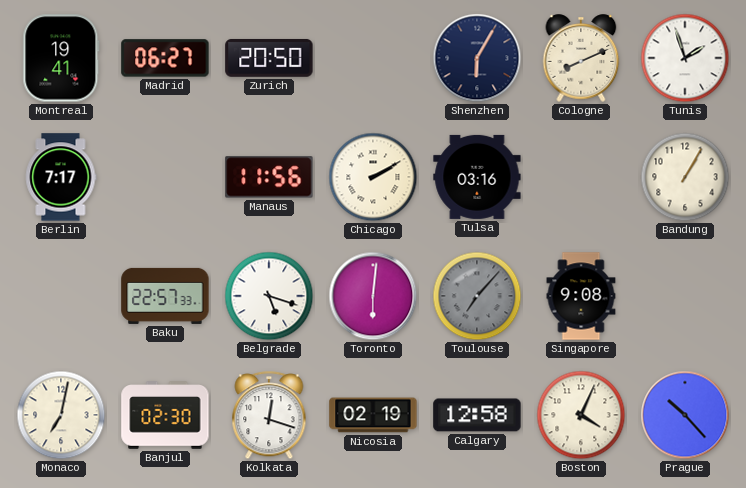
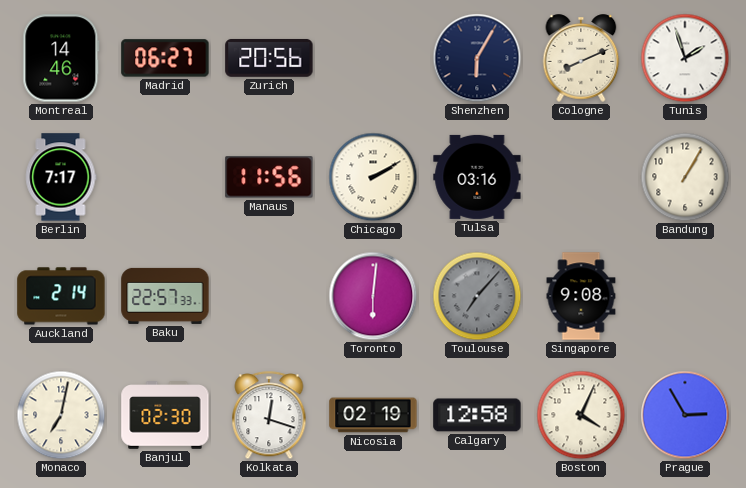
Montreal: 19:41 -> 14:46 (61, 58)
Zurich: 20:50 -> 20:56 (269, 58)
Auckland: none -> 2:14 (61, 296)
Belgrade: 5:18 -> none (269, 296)
Prague: 10:23 -> 2:55 (685, 415)
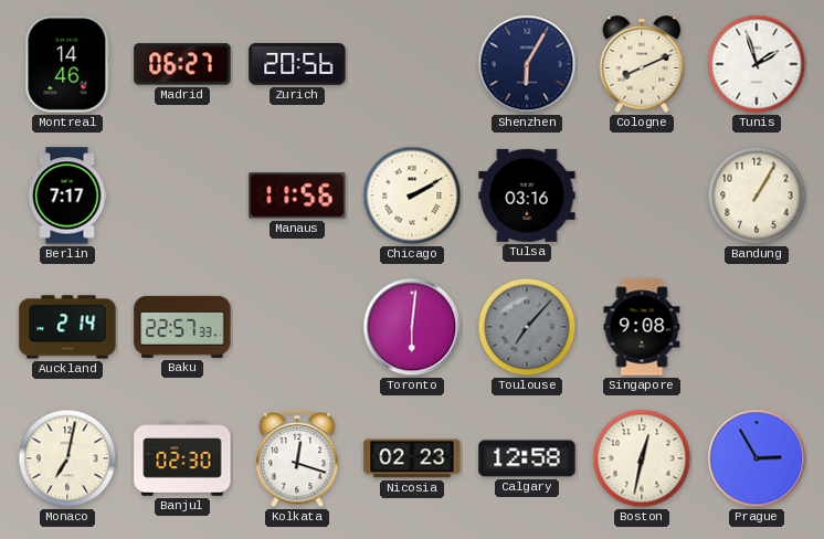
Nicosia: 02:19 -> 02:23 (412, 458)
Boston: 4:04 -> 12:32 (642, 458)
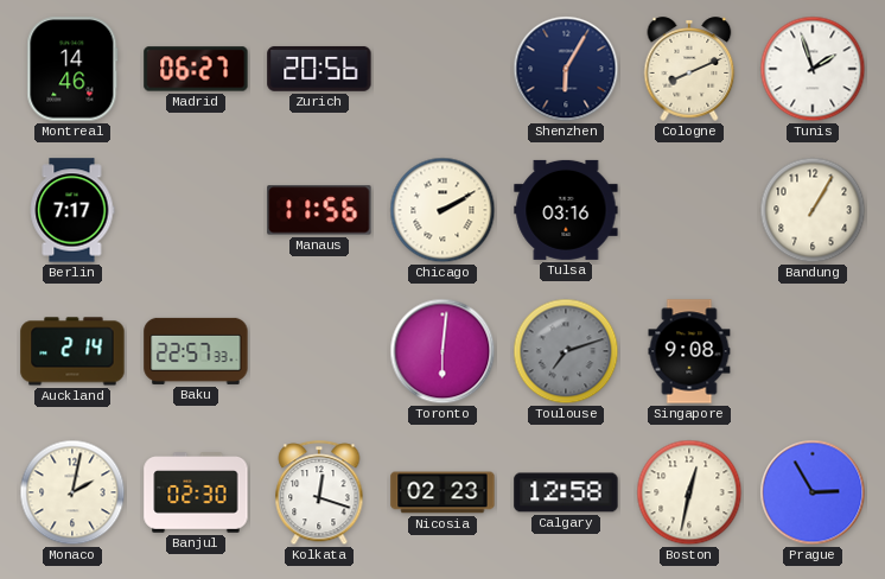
Toulouse: 7:07 -> 7:12 (566, 351)
Monaco: 7:02 -> 2:02 (72, 492)
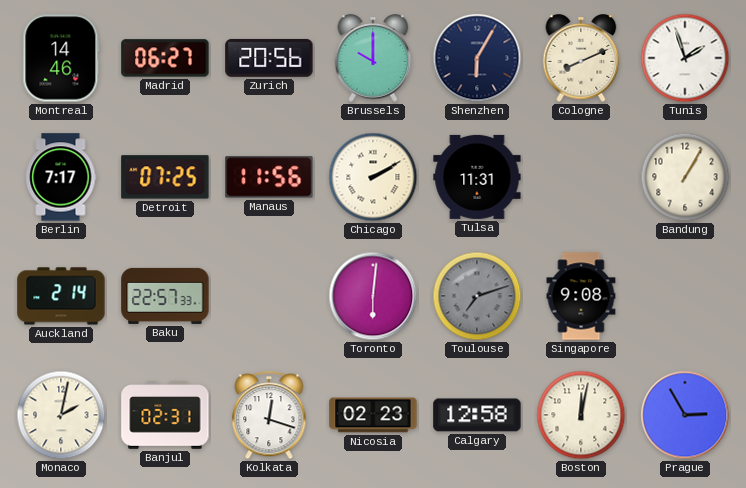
Brussels: none -> 10:00 (373, 58)
Detroit: none -> 07:25 (165, 177)
Tulsa: 03:16 -> 11:31 (477, 177)
Banjul: 02:30 -> 02:31 (165, 415)
Boston: 12:32 -> 12:02 (581, 415)
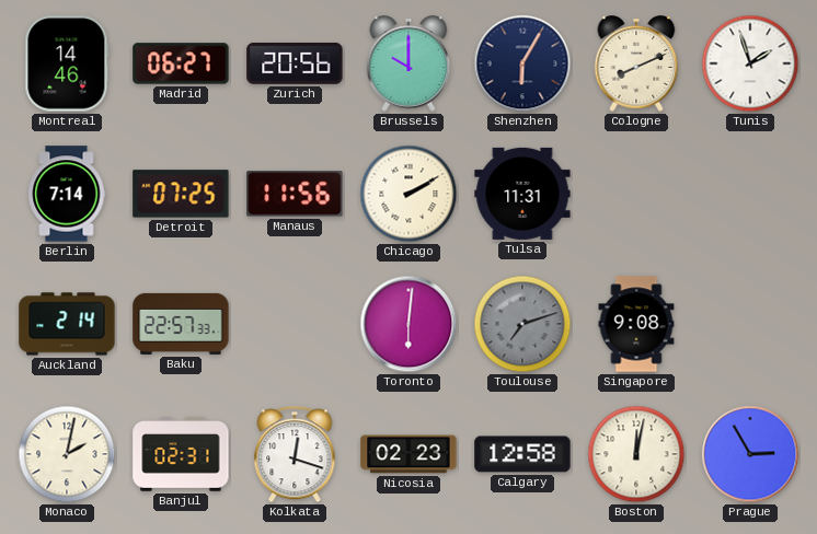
Berlin: 7:17 -> 7:14 (67, 194)
Bandung: 1:05 -> none (685, 177)
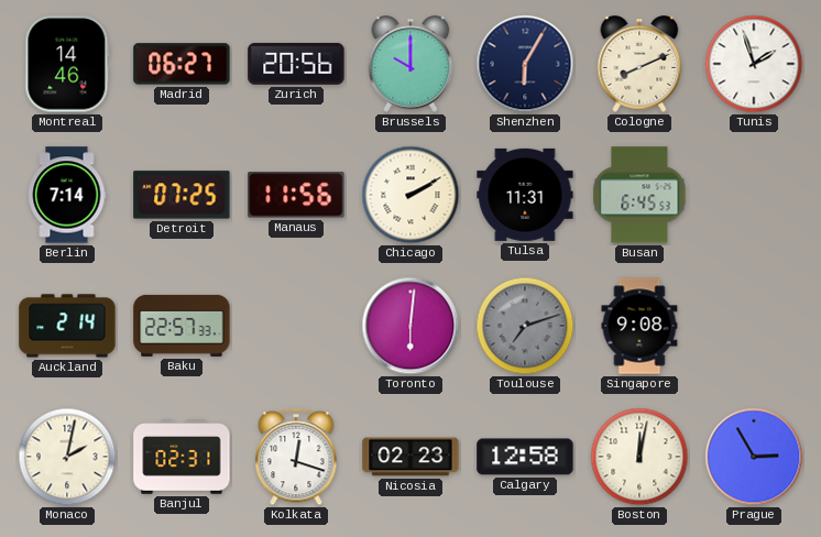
Busan: none -> 6:45 (639, 195)
